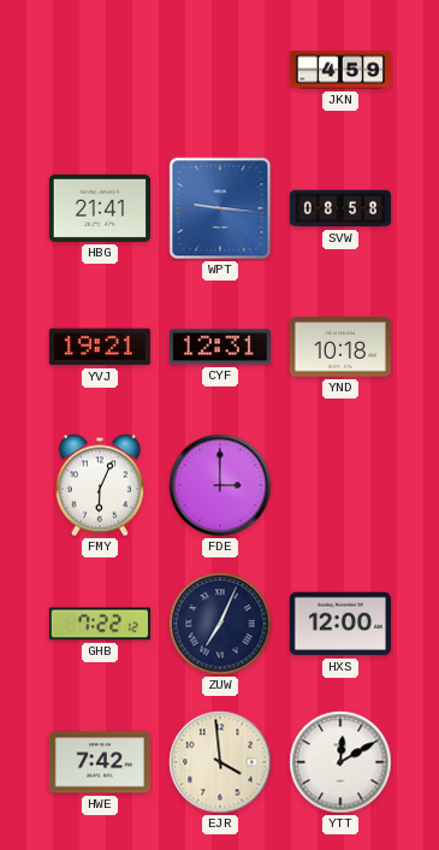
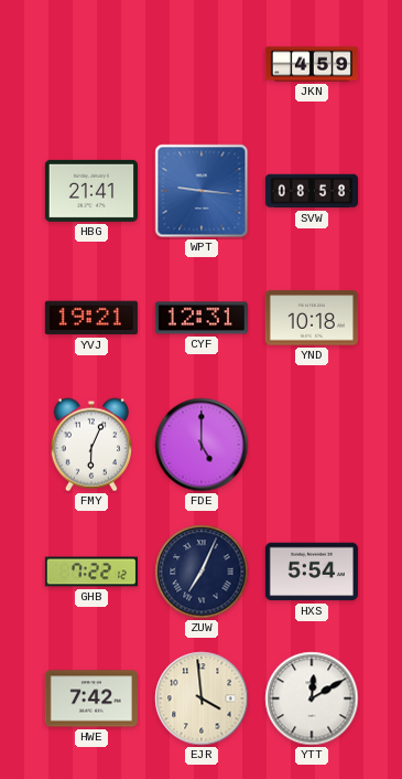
FDE: 3:00 -> 5:00 (202, 445)
HXS: 12:00 -> 5:54 (312, 572)
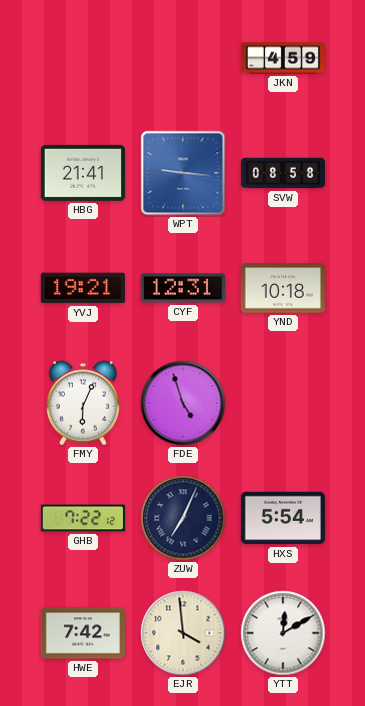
FDE: 5:00 -> 4:57 (183, 403)
